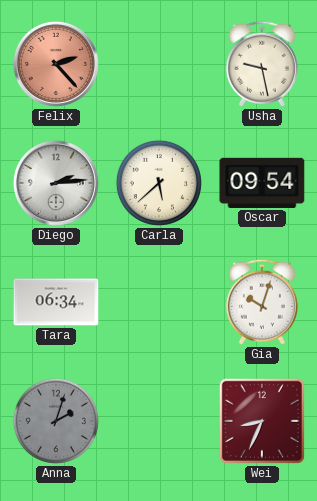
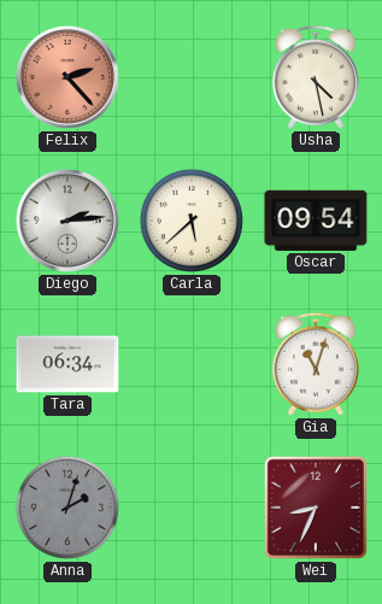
Usha: 9:28 -> 4:28 (316, 77)
Gia: 10:03 -> 11:03 (316, 364)
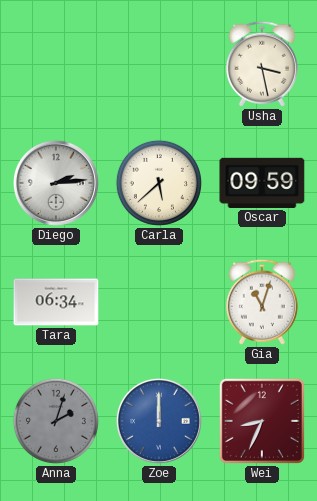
Felix: 2:23 -> none (67, 77)
Usha: 4:28 -> 3:28 (262, 64)
Oscar: 09:54 -> 09:59 (262, 183)
Zoe: none -> 12:00 (159, 421)
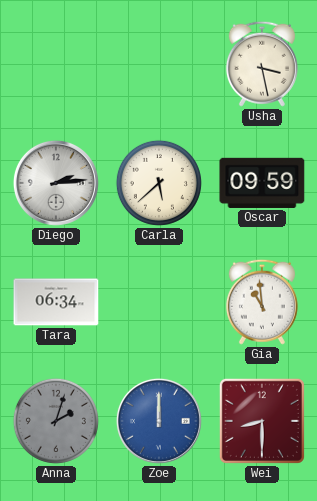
Gia: 11:03 -> 10:59 (262, 302)
Wei: 8:34 -> 8:30 (262, 421)
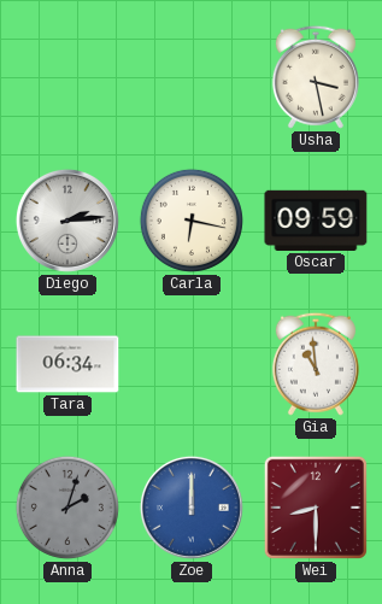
Carla: 5:38 -> 6:17 (192, 221)
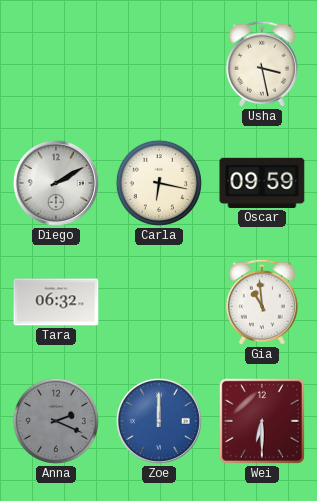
Diego: 2:14 -> 2:10 (56, 183)
Tara: 06:34 -> 06:32 (56, 302)
Anna: 2:03 -> 2:19 (56, 421)
Wei: 8:30 -> 6:30 (262, 421)
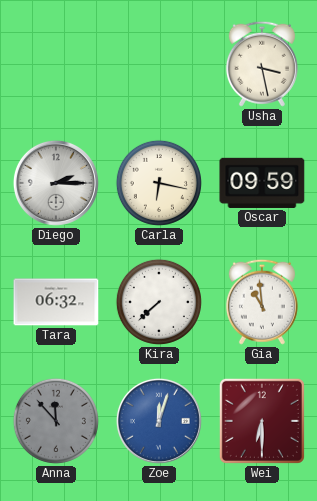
Diego: 2:10 -> 2:15 (56, 183)
Kira: none -> 7:38 (159, 302)
Anna: 2:19 -> 11:53 (56, 421)
Zoe: 12:00 -> 12:03 (159, 421)
